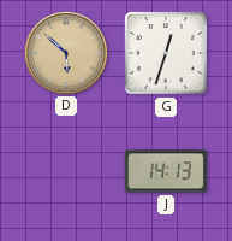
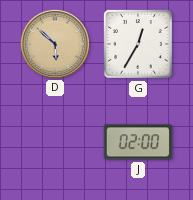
G: 12:33 -> 12:35 (138, 44)
J: 14:13 -> 02:00 (138, 142)
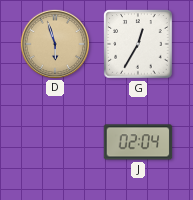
D: 5:52 -> 5:57 (54, 43)
J: 02:00 -> 02:04 (138, 142)
